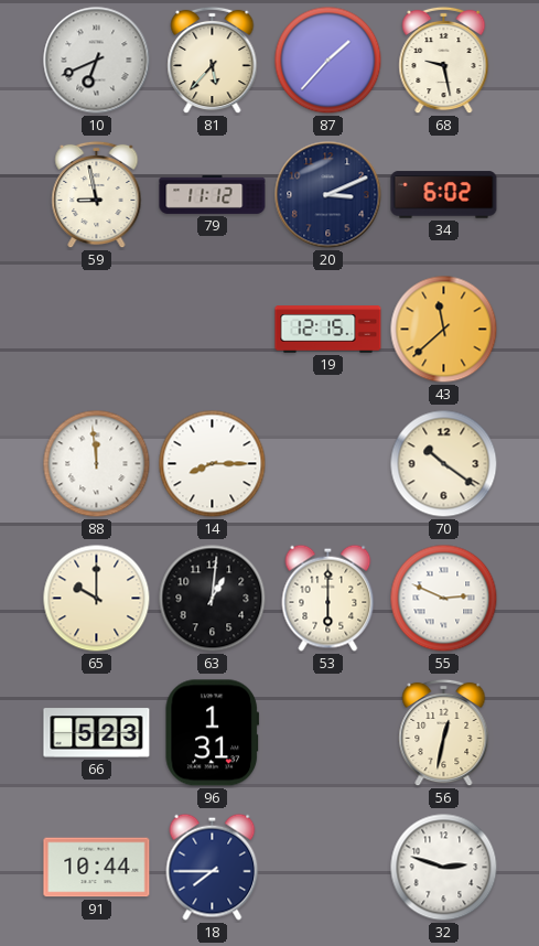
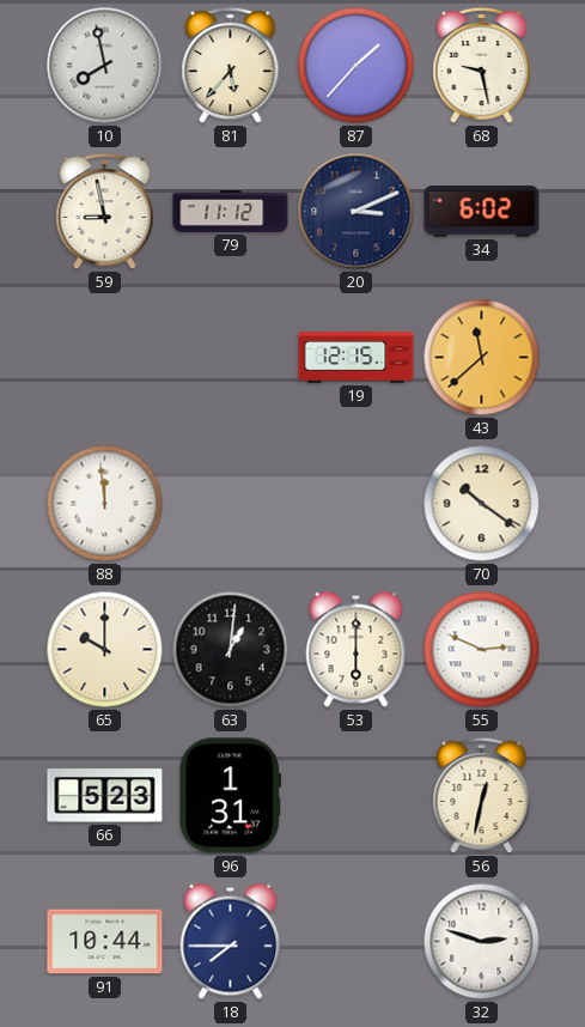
10: 6:41 -> 7:58 (105, 66)
14: 8:15 -> none (213, 464)
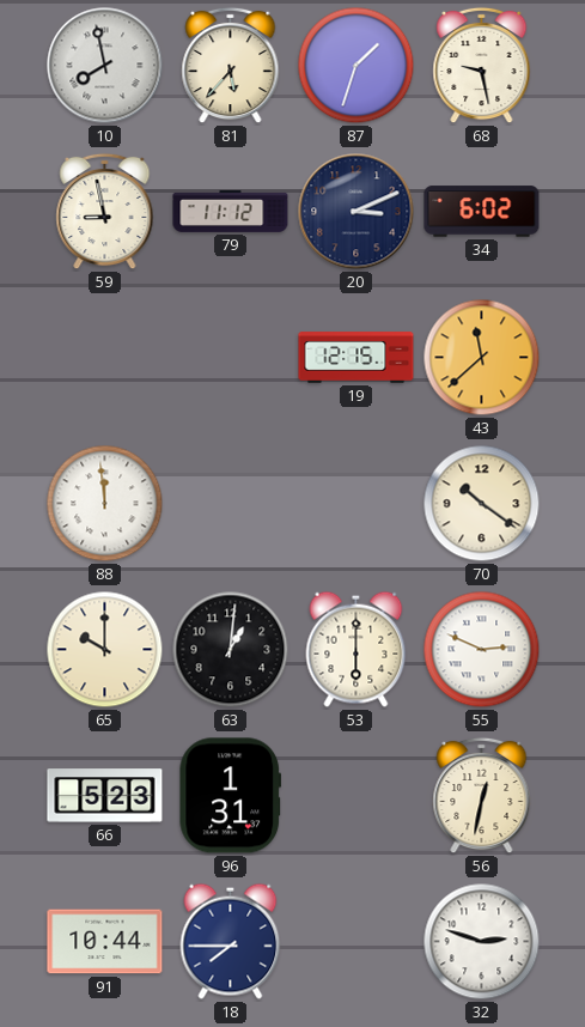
87: 1:37 -> 1:33 (357, 66)
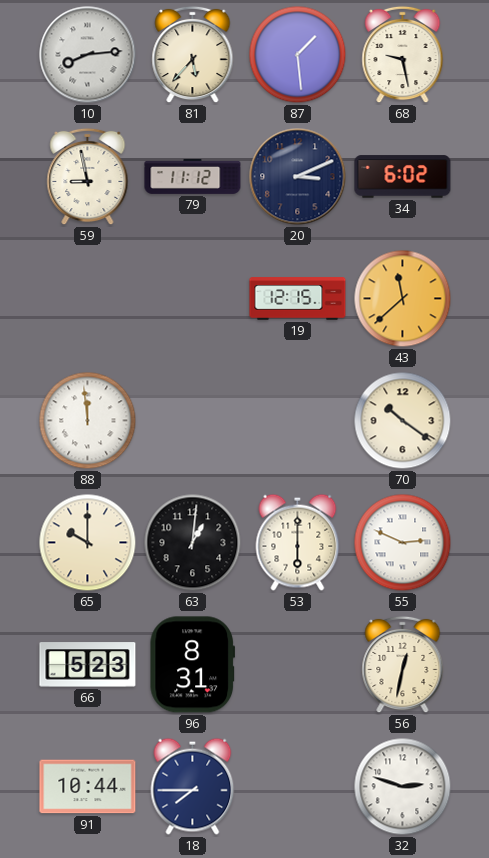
10: 7:58 -> 8:14 (88, 55)
87: 1:33 -> 1:29 (298, 55)
96: 1:31 -> 8:31 (192, 665)
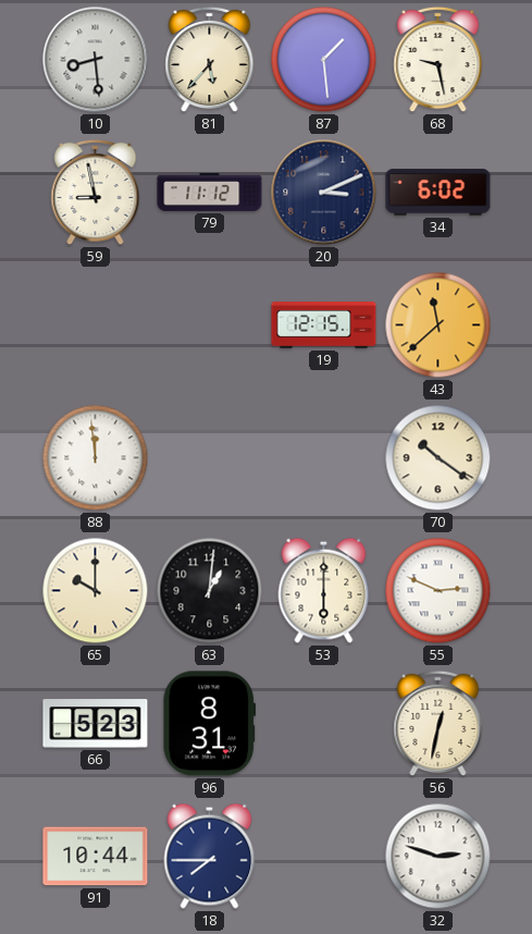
10: 8:14 -> 8:29 (96, 60)
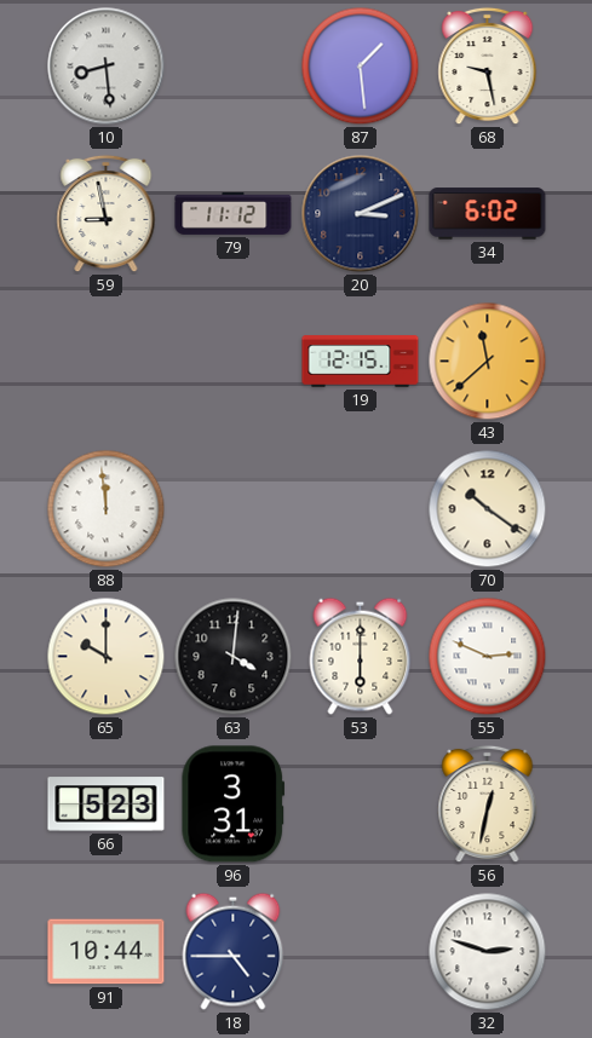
81: 5:37 -> none (210, 60)
63: 1:01 -> 4:01 (234, 657)
96: 8:31 -> 3:31 (232, 805)
18: 7:45 -> 4:45 (234, 951)
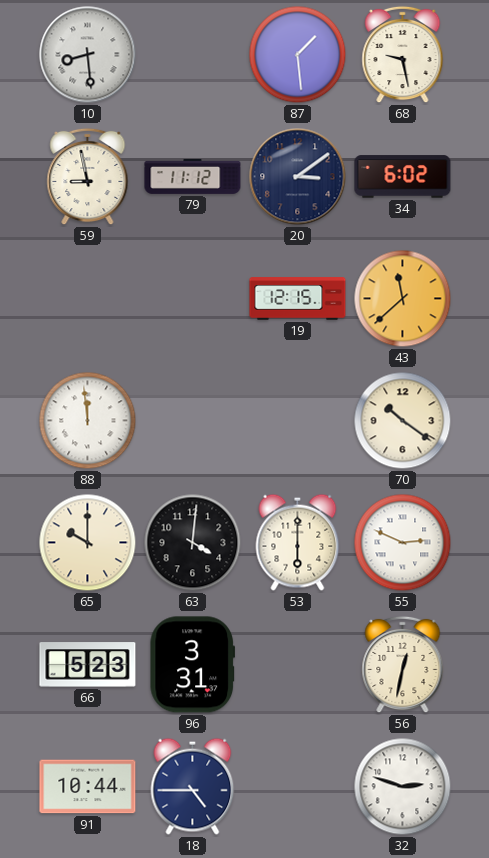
20: 3:11 -> 3:09 (298, 177)
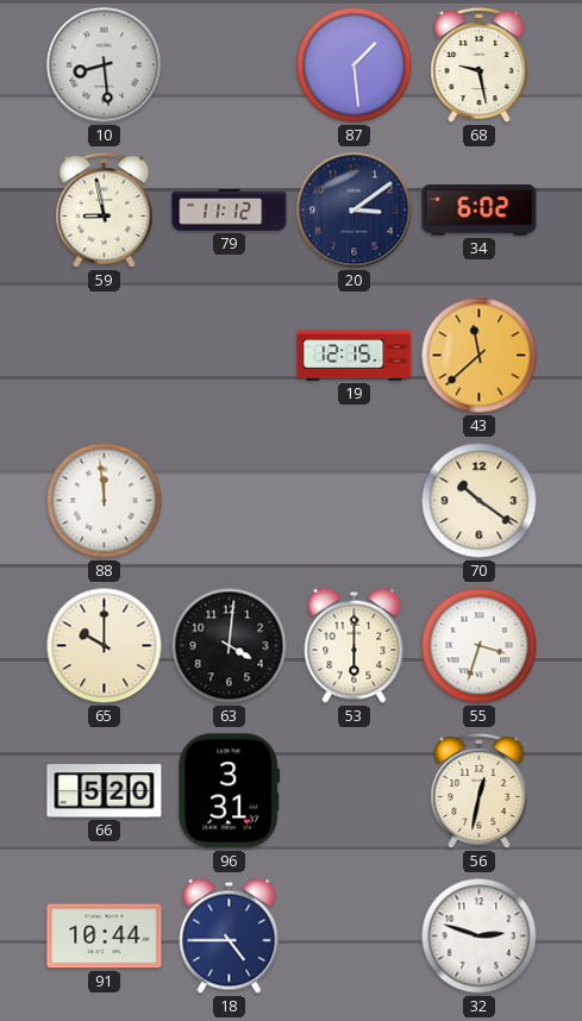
55: 2:49 -> 3:33 (480, 646)
66: 5:23 -> 5:20 (105, 791)
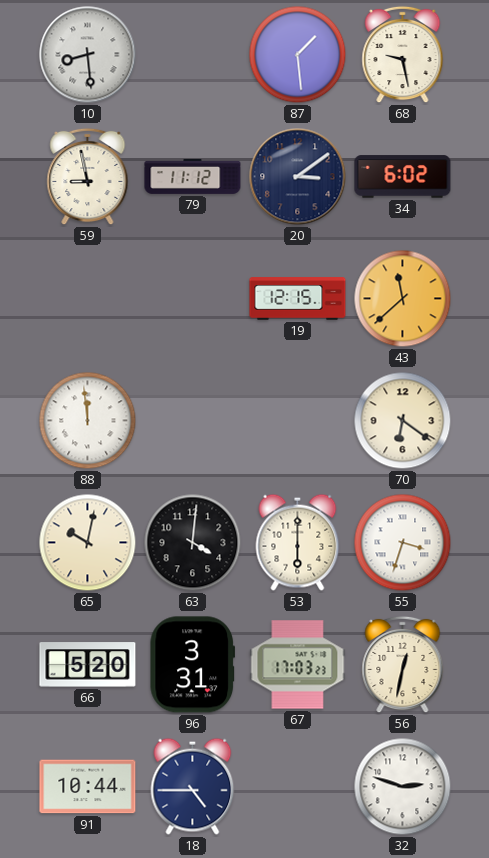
70: 10:21 -> 6:21 (403, 421)
65: 10:00 -> 10:02 (88, 543)
67: none -> 17:03 (298, 665)
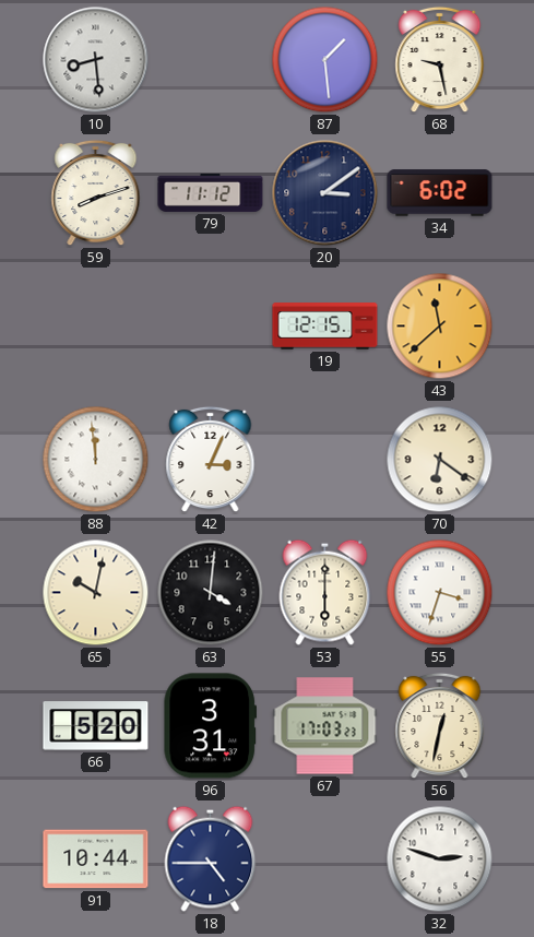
59: 8:58 -> 8:12 (96, 193)
42: none -> 3:04 (211, 460)
